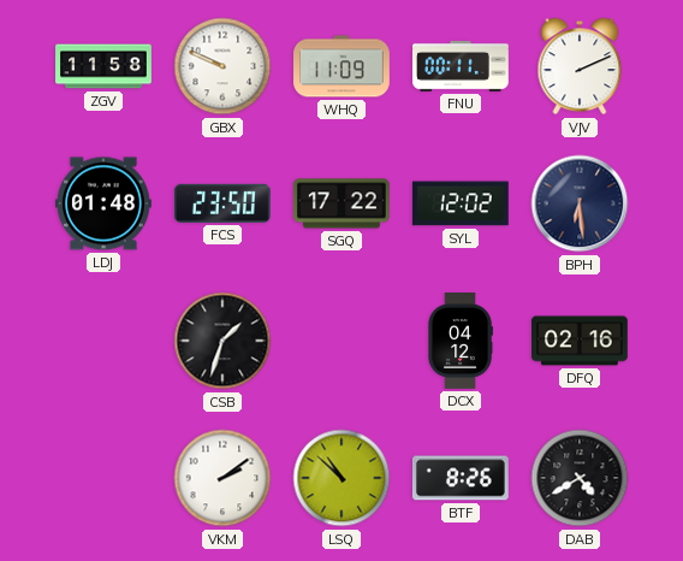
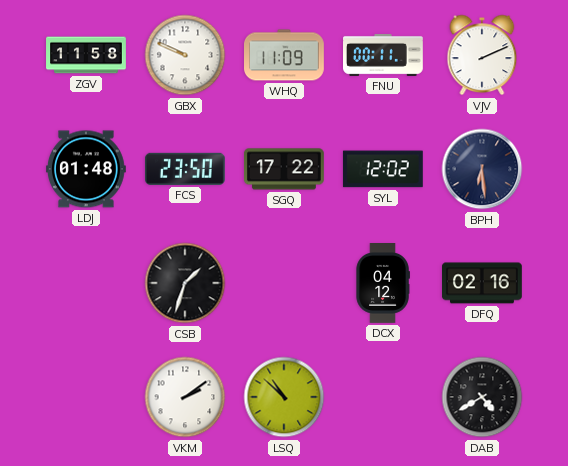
BTF: 8:26 -> none (461, 478)
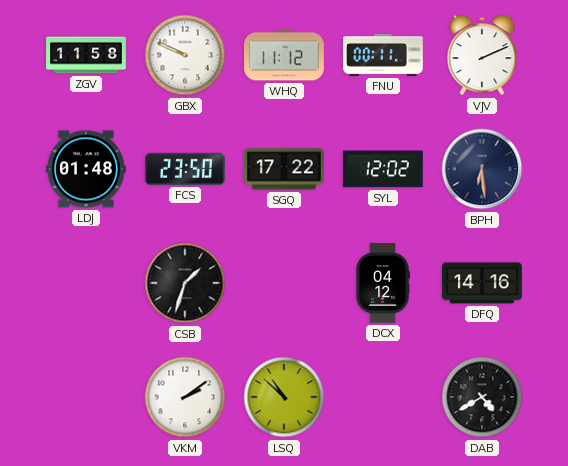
WHQ: 11:09 -> 11:12 (285, 55)
DFQ: 02:16 -> 14:16 (483, 283)
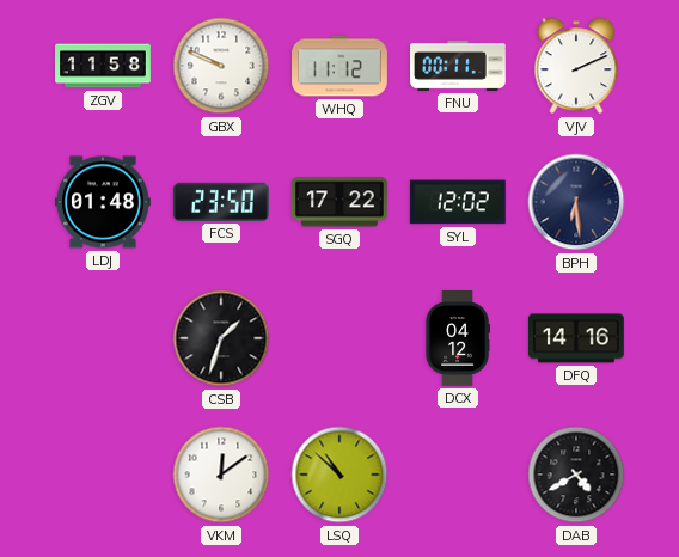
VKM: 2:09 -> 12:09 (221, 475)
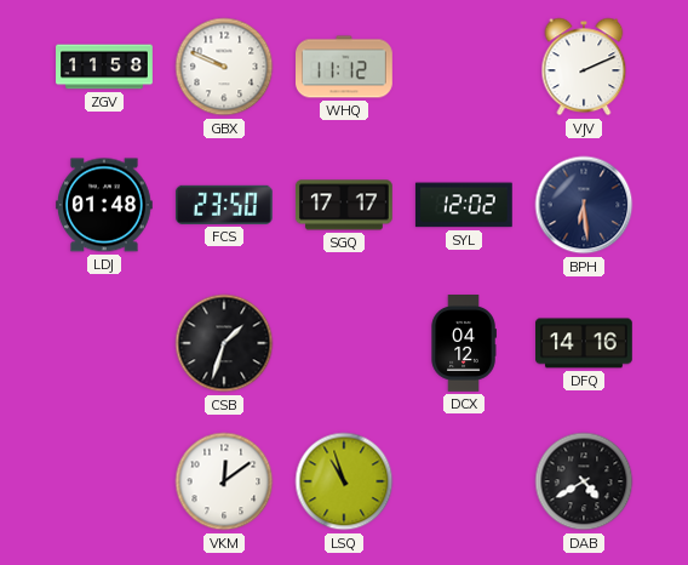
FNU: 00:11 -> none (459, 66)
SGQ: 17:22 -> 17:17 (344, 205)
LSQ: 10:52 -> 10:57 (344, 481)
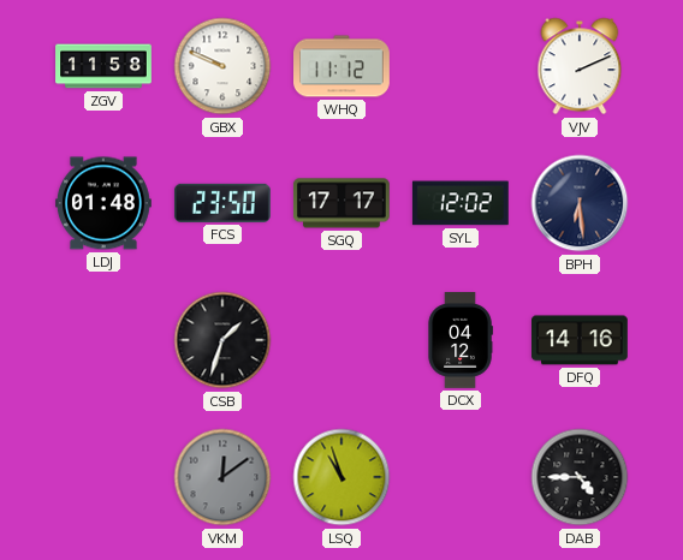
VKM dial: white -> grey (222, 477)
DAB: 4:40 -> 4:45 (580, 477)
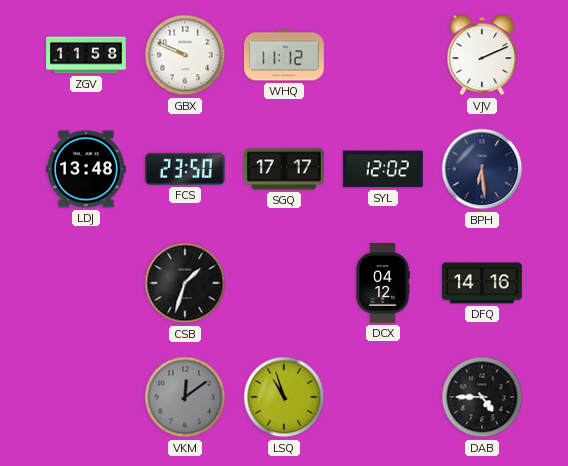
LDJ: 01:48 -> 13:48 (87, 169)
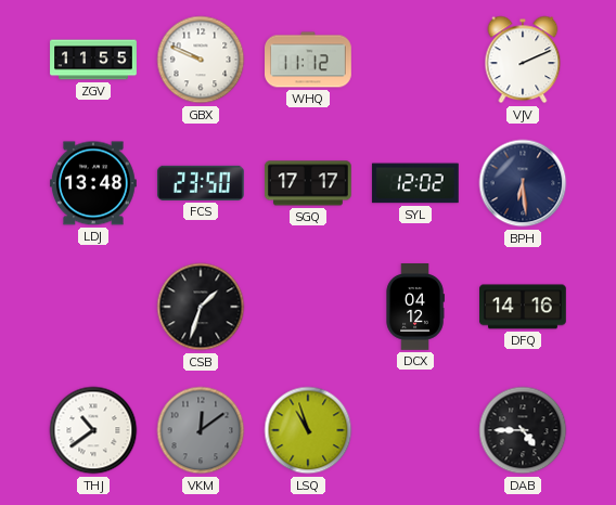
ZGV: 11:58 -> 11:55 (93, 60)
THJ: none -> 10:39 (93, 430)
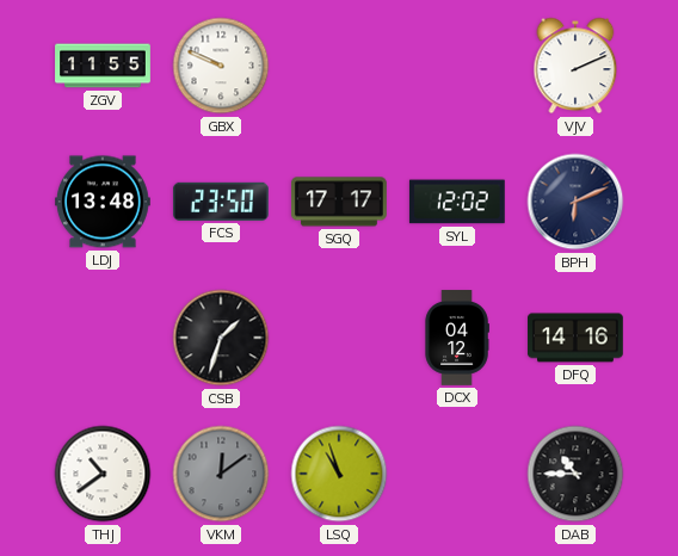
WHQ: 11:12 -> none (309, 60)
BPH: 6:29 -> 6:11 (575, 202)
DAB: 4:45 -> 10:45 (575, 474)
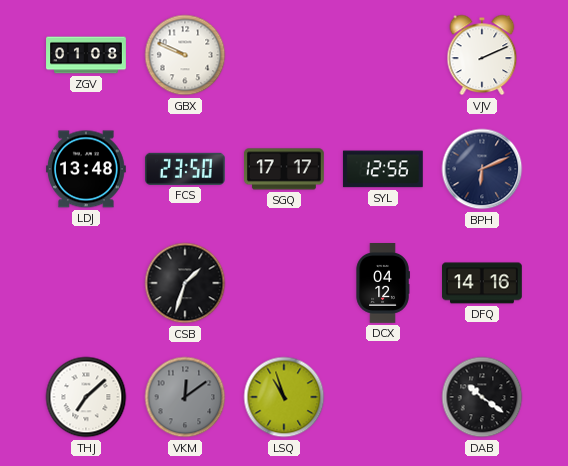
ZGV: 11:55 -> 01:08 (86, 55)
SYL: 12:02 -> 12:56 (383, 169)
THJ: 10:39 -> 7:08 (86, 397)
DAB: 10:45 -> 10:21 (482, 397)
